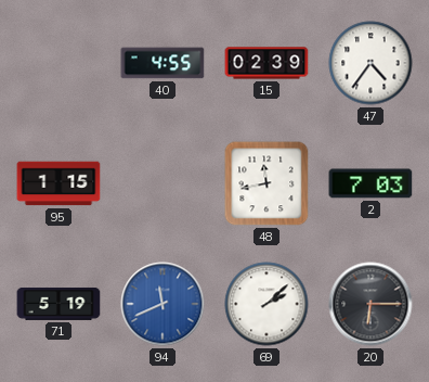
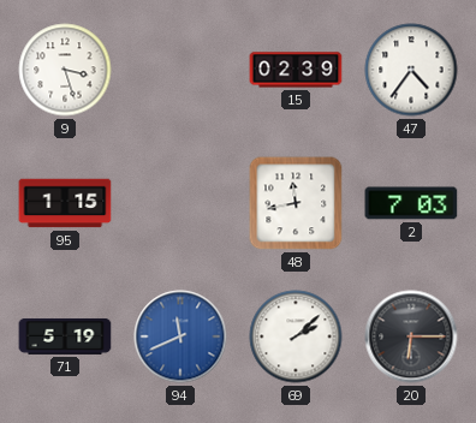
9: none -> 3:27 (65, 70)
40: 4:55 -> none (162, 63)
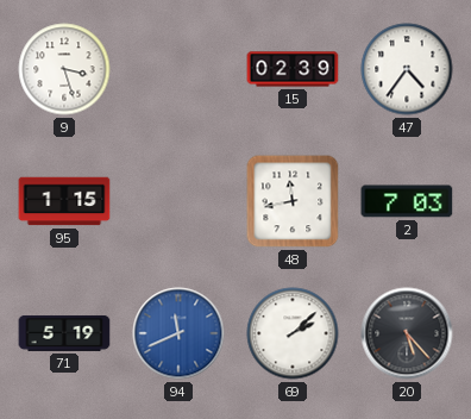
20: 6:15 -> 5:23 (407, 333)
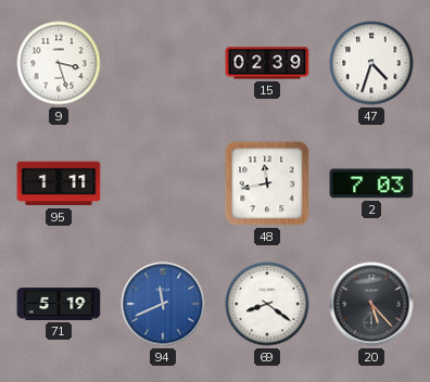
47: 4:36 -> 4:33 (371, 63)
95: 1:15 -> 1:11 (59, 183)
69: 2:08 -> 8:21 (267, 304)
